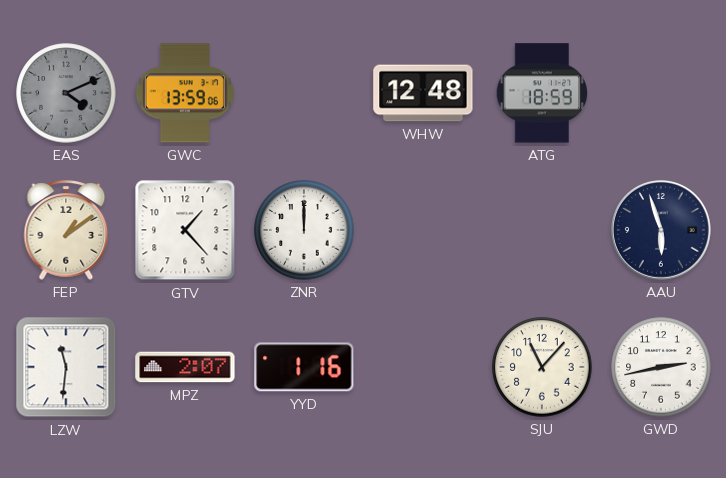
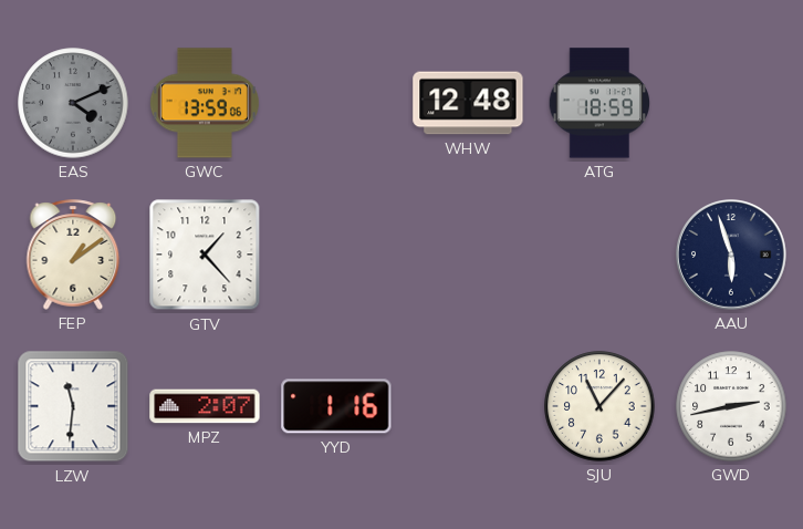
ZNR: 12:00 -> none (304, 230)
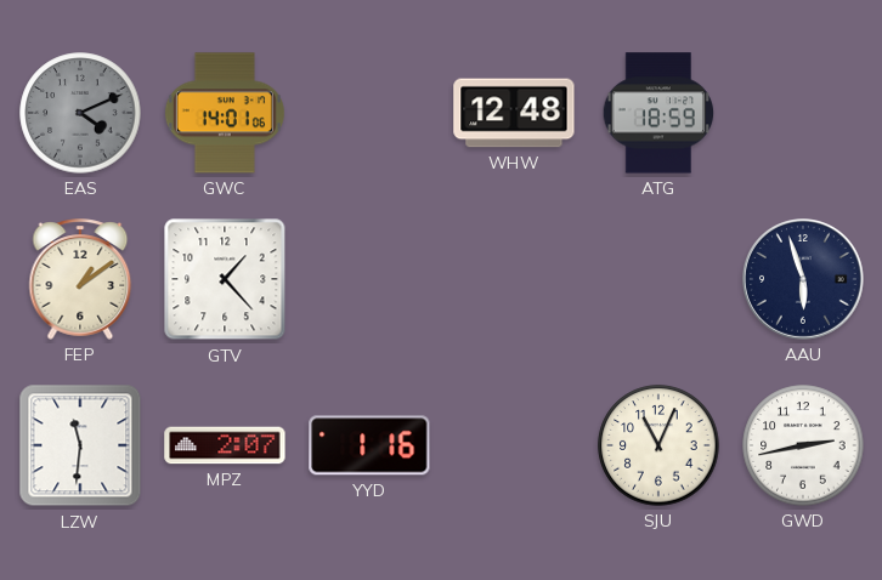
GWC: 13:59 -> 14:01 (225, 113)
SJU: 11:07 -> 11:04 (658, 445)
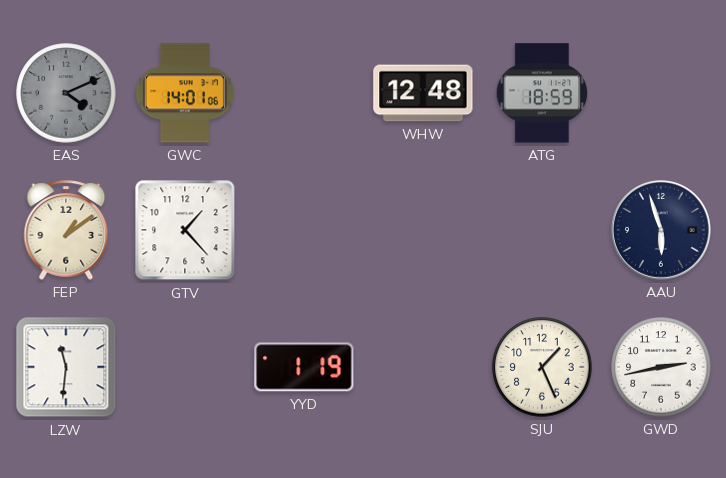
MPZ: 2:07 -> none (225, 445)
YYD: 1:16 -> 1:19 (304, 367)
SJU: 11:04 -> 1:26 (542, 367)
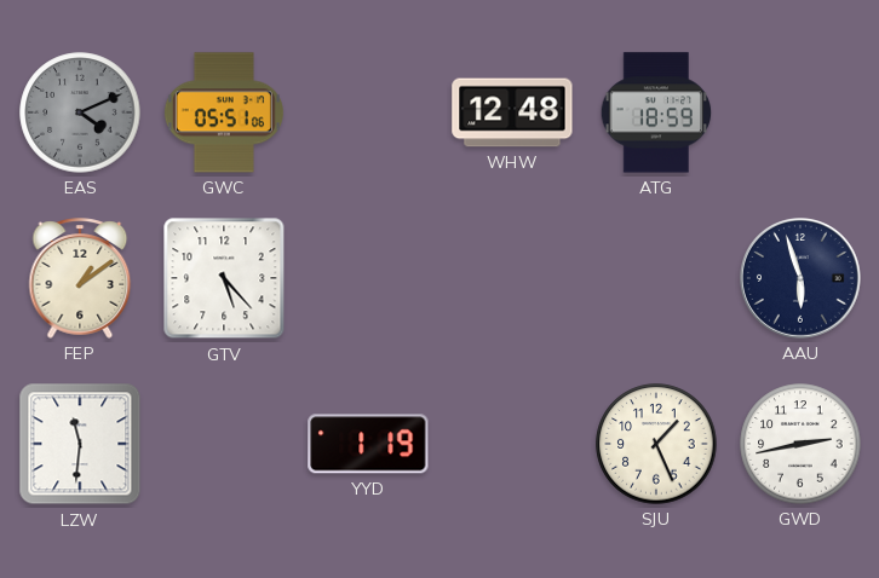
GWC: 14:01 -> 05:51 (224, 112)
GTV: 1:23 -> 5:23 (224, 278)
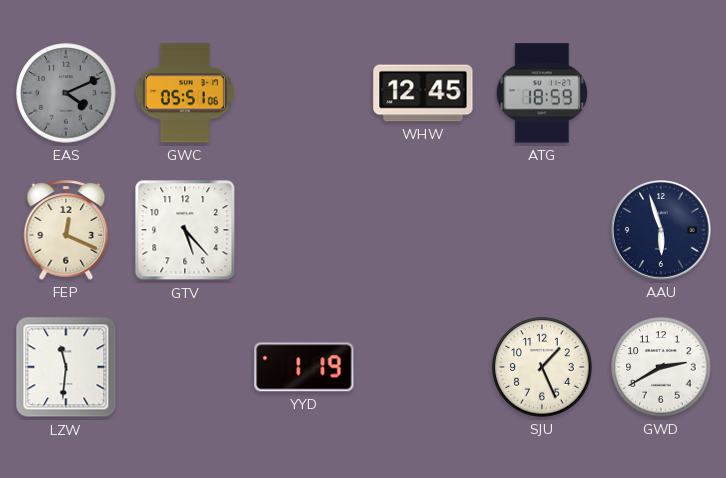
WHW: 12:48 -> 12:45 (423, 93)
FEP: 1:09 -> 12:19 (66, 230)
GWD: 2:43 -> 2:40 (661, 367)
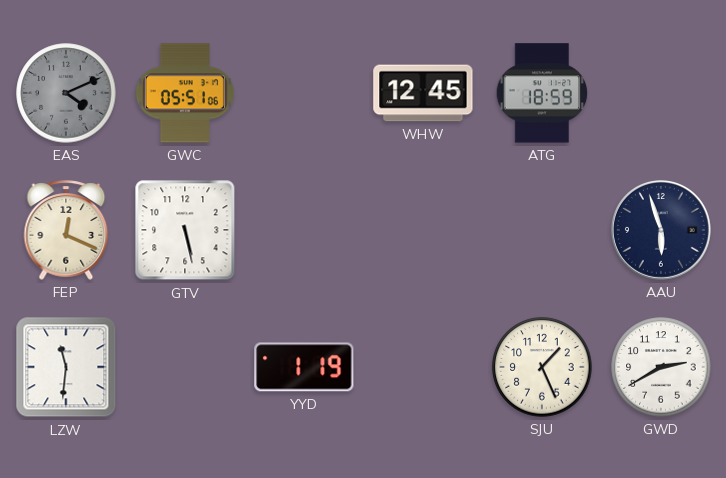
GTV: 5:23 -> 5:28 (185, 230)
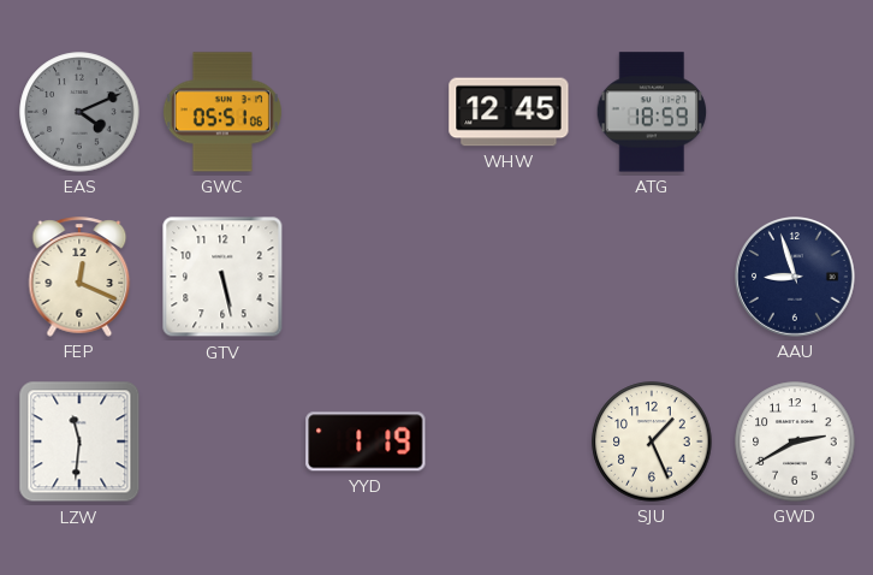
AAU: 5:57 -> 8:57 (796, 278)
